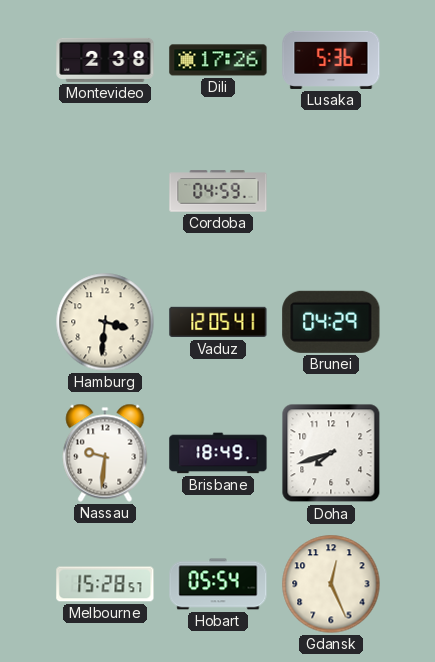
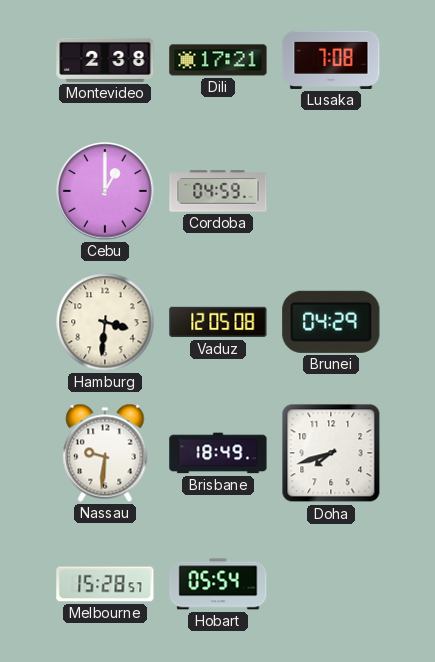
Dili: 17:26 -> 17:21 (218, 60)
Lusaka: 5:36 -> 7:08 (331, 60)
Cebu: none -> 1:00 (105, 191)
Vaduz: 12:05:41 -> 12:05:08 (218, 322)
Gdansk: 12:26 -> none (331, 584)
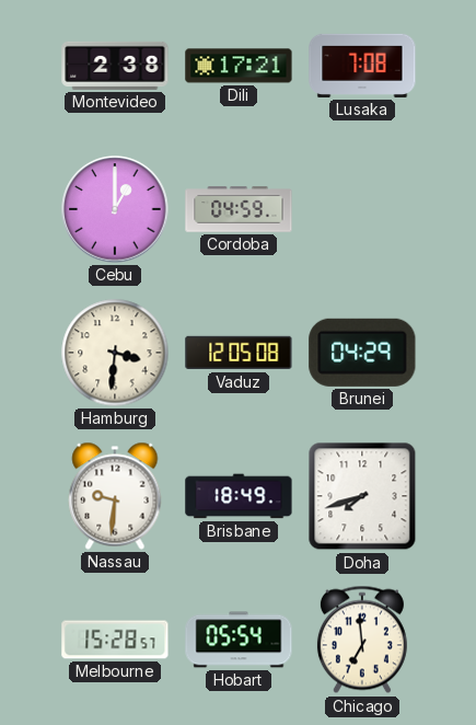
Chicago: none -> 6:59 (362, 640)
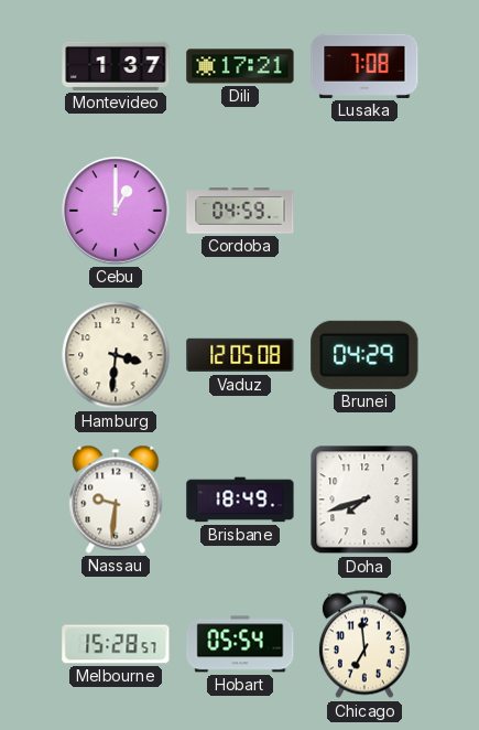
Montevideo: 2:38 -> 1:37 (116, 66)
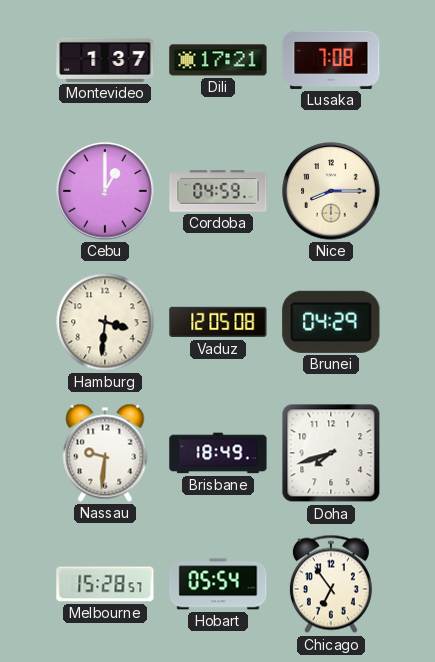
Nice: none -> 8:15 (331, 191)
Chicago: 6:59 -> 6:54 (331, 584)
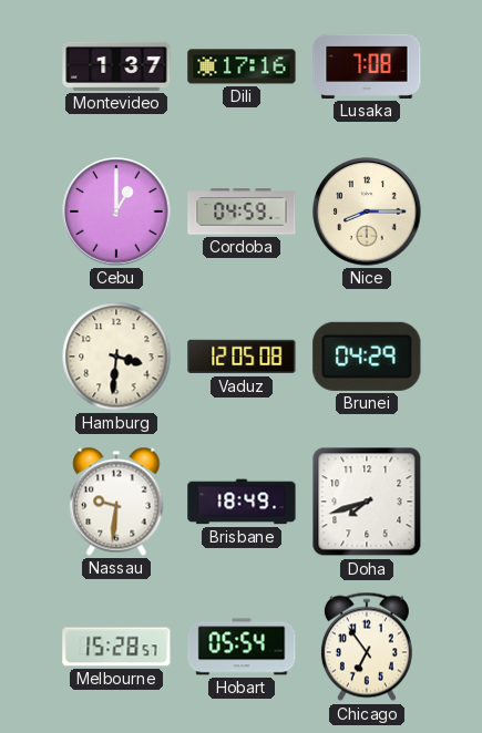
Dili: 17:21 -> 17:16 (242, 66)
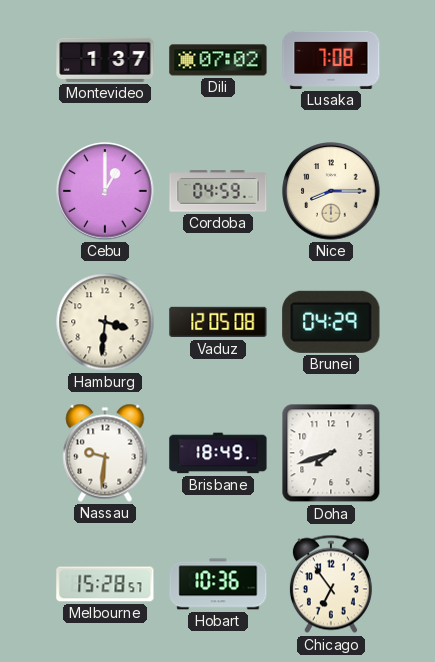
Dili: 17:16 -> 07:02 (218, 60)
Hobart: 05:54 -> 10:36 (218, 584)
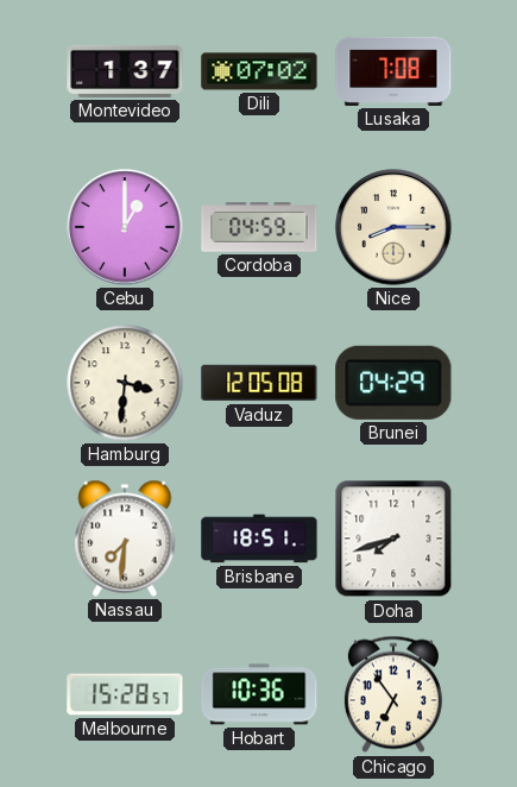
Nassau: 9:31 -> 7:31 (125, 539)
Brisbane: 18:49 -> 18:51 (259, 539)
